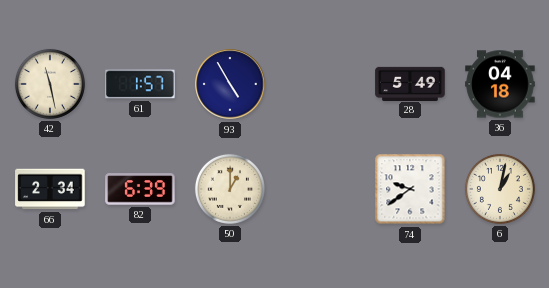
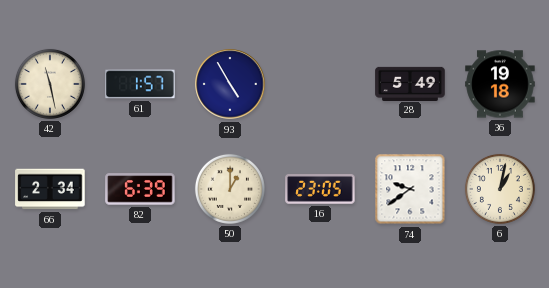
36: 04:18 -> 19:18 (500, 84)
16: none -> 23:05 (320, 189)
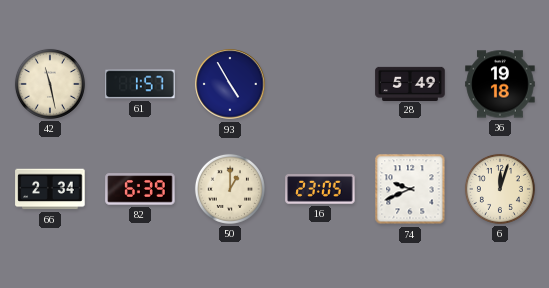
74: 9:39 -> 9:41 (410, 189)
6: 1:02 -> 12:03 (500, 189)
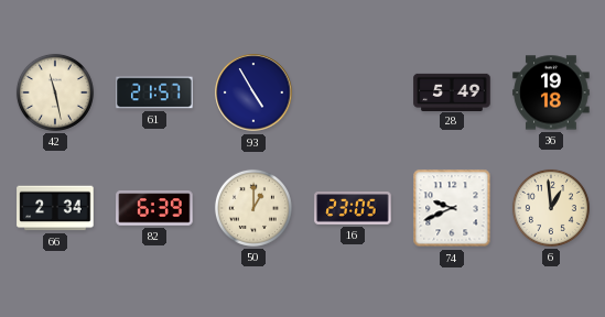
61: 1:57 -> 21:57 (154, 92)
6: 12:03 -> 12:59 (551, 208)
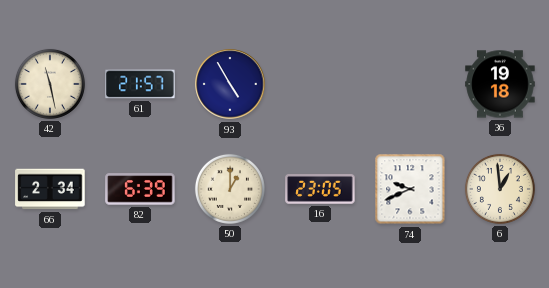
28: 5:49 -> none (452, 91)
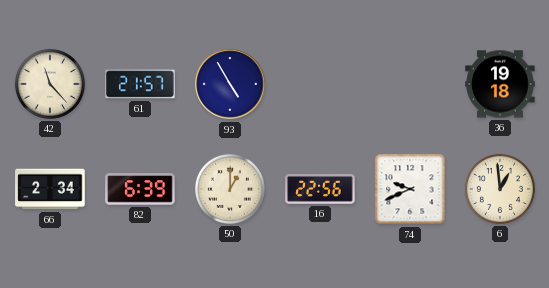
42: 11:28 -> 11:23 (50, 84)
16: 23:05 -> 22:56 (320, 189)
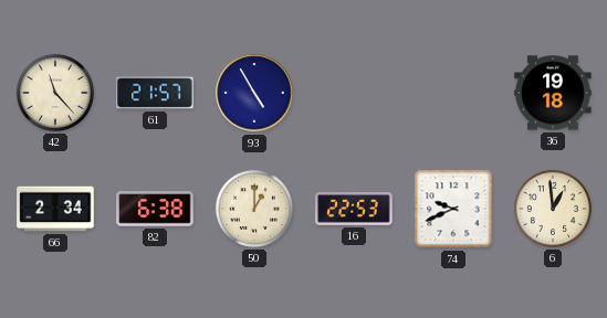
82: 6:39 -> 6:38 (155, 209)
16: 22:56 -> 22:53 (354, 209)
